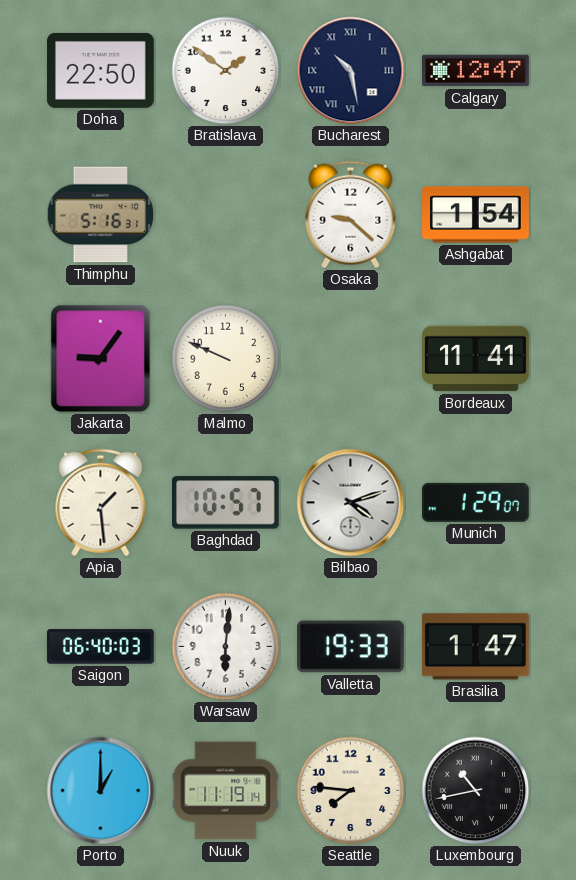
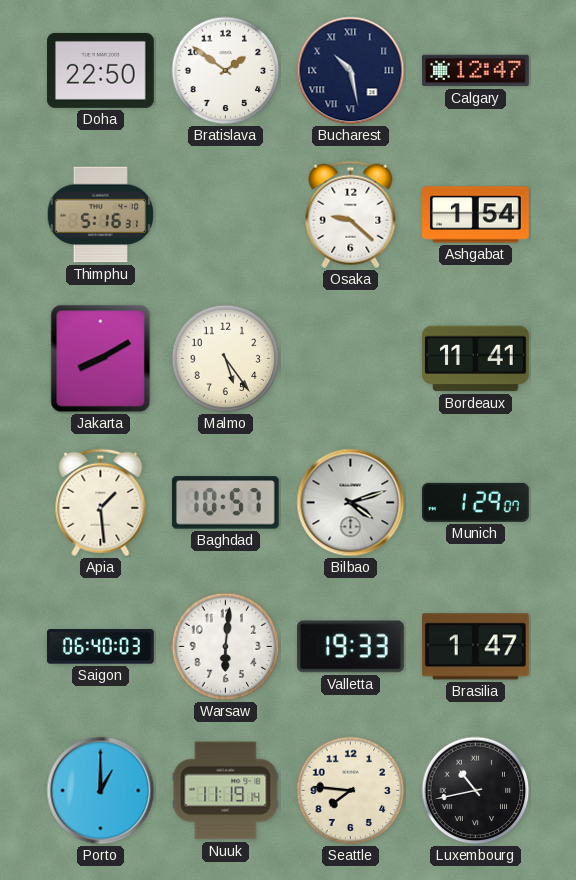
Jakarta: 9:06 -> 8:10 (101, 359)
Malmo: 9:49 -> 5:24 (226, 359)
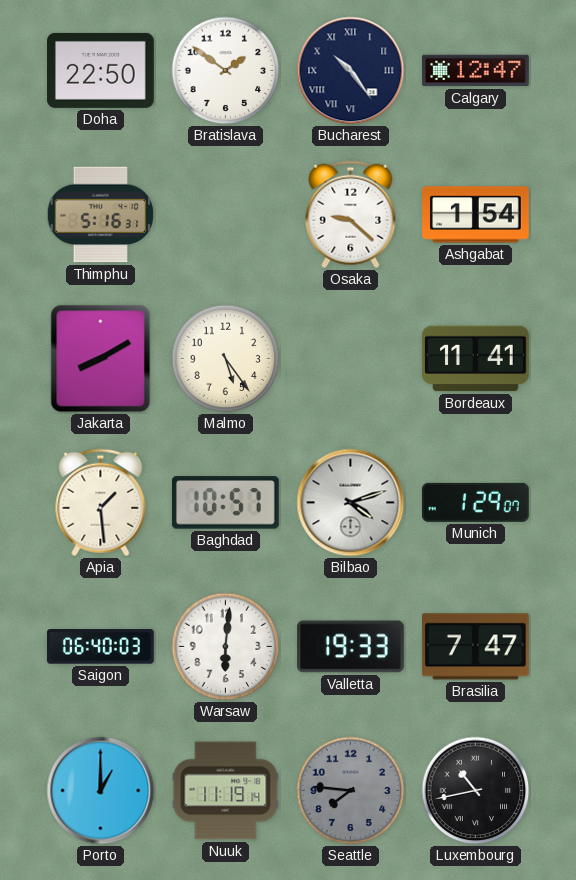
Bucharest: 10:28 -> 10:24 (351, 71)
Brasilia: 1:47 -> 7:47 (475, 647)
Seattle dial: cream -> grey (351, 791)
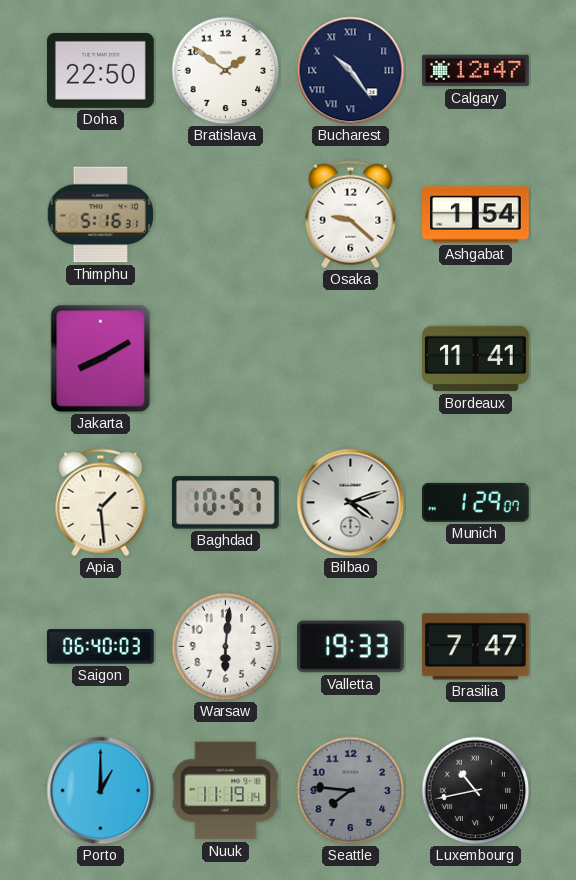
Malmo: 5:24 -> none (226, 359)
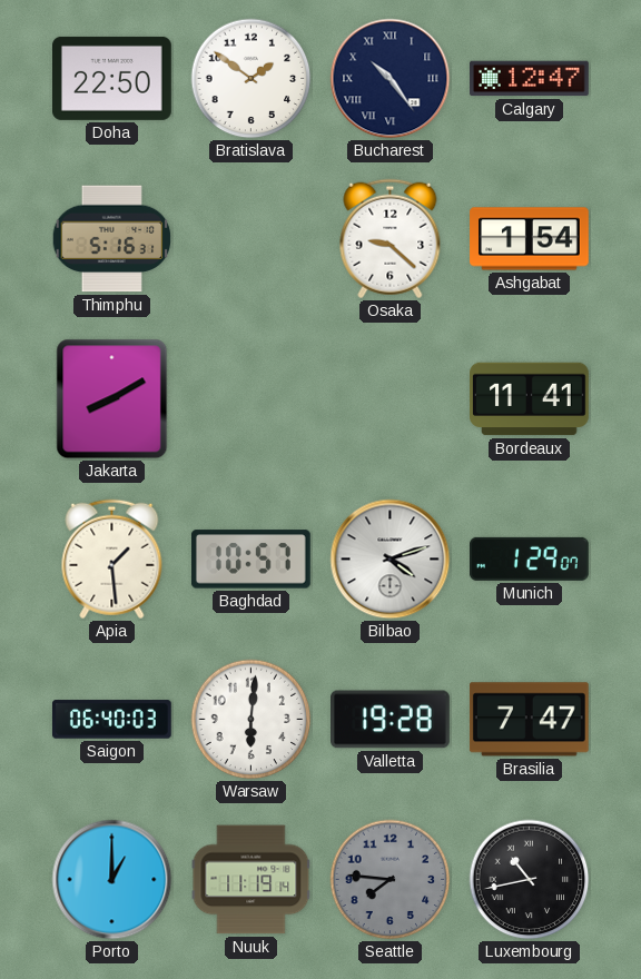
Valletta: 19:33 -> 19:28 (391, 720)
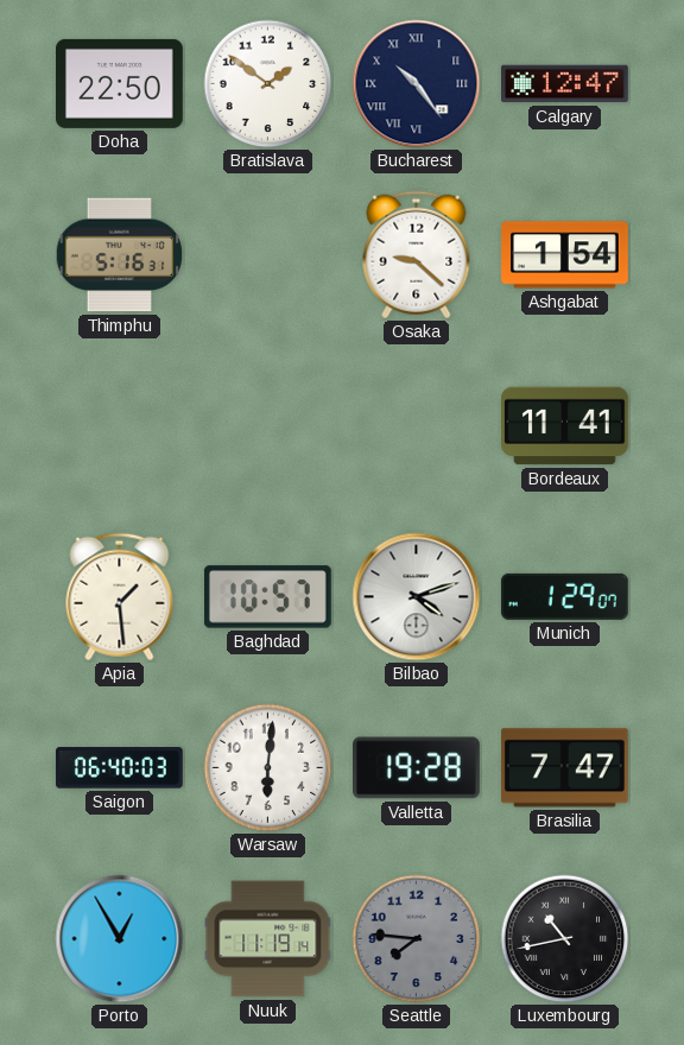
Jakarta: 8:10 -> none (112, 399)
Porto: 1:00 -> 12:55 (120, 939)
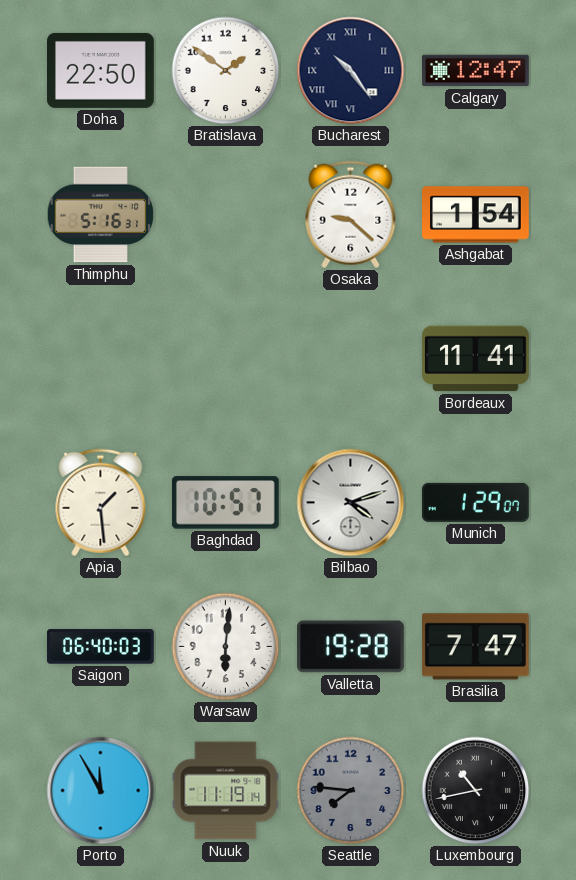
Porto: 12:55 -> 11:55 (101, 791)
